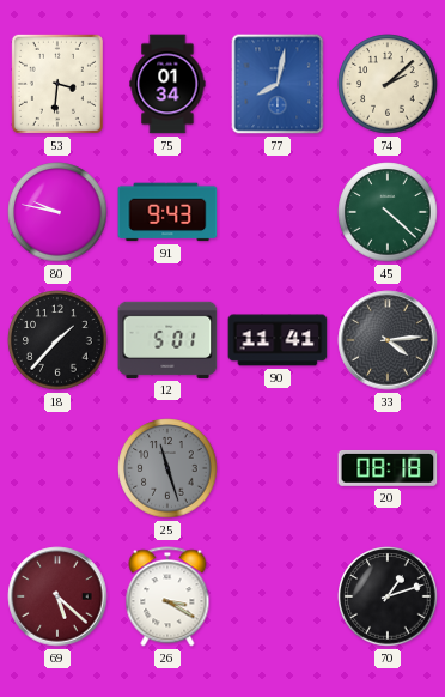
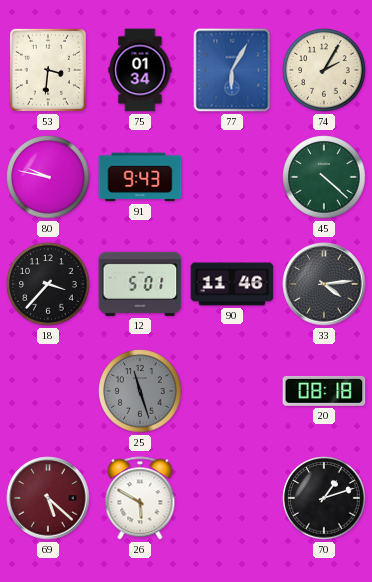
77: 8:02 -> 6:05 (232, 70)
74: 2:08 -> 2:05 (324, 70)
18: 1:37 -> 3:37 (48, 284)
90: 11:41 -> 11:46 (232, 284)
26: 3:20 -> 5:50 (140, 498)
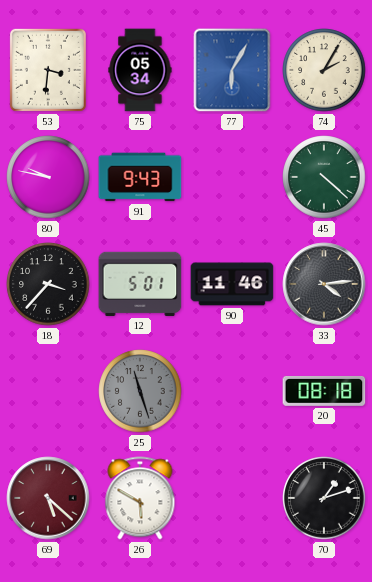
75: 01:34 -> 05:34 (140, 70)
